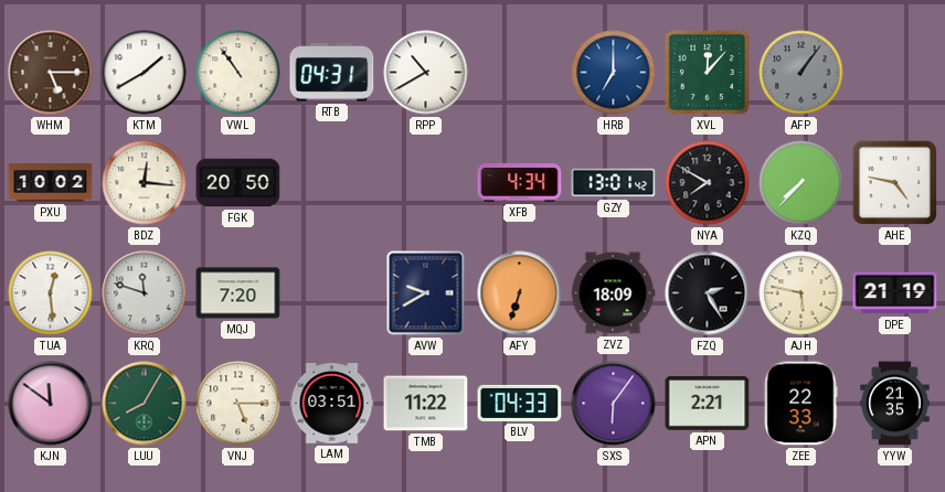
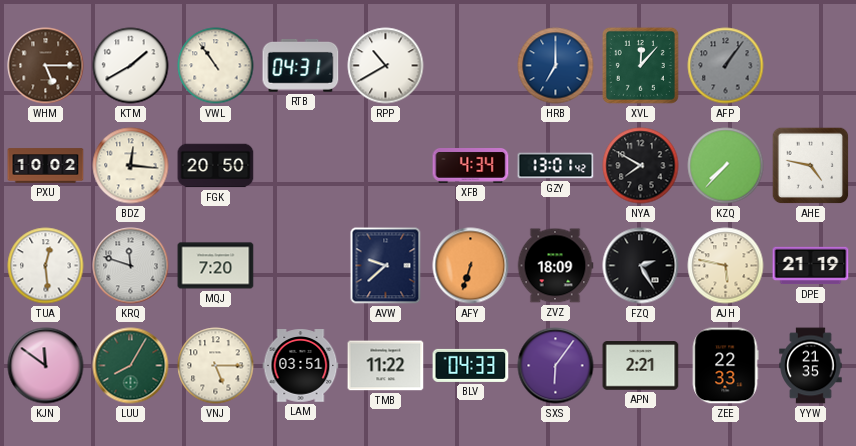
AVW: 9:40 -> 9:38 (386, 266)
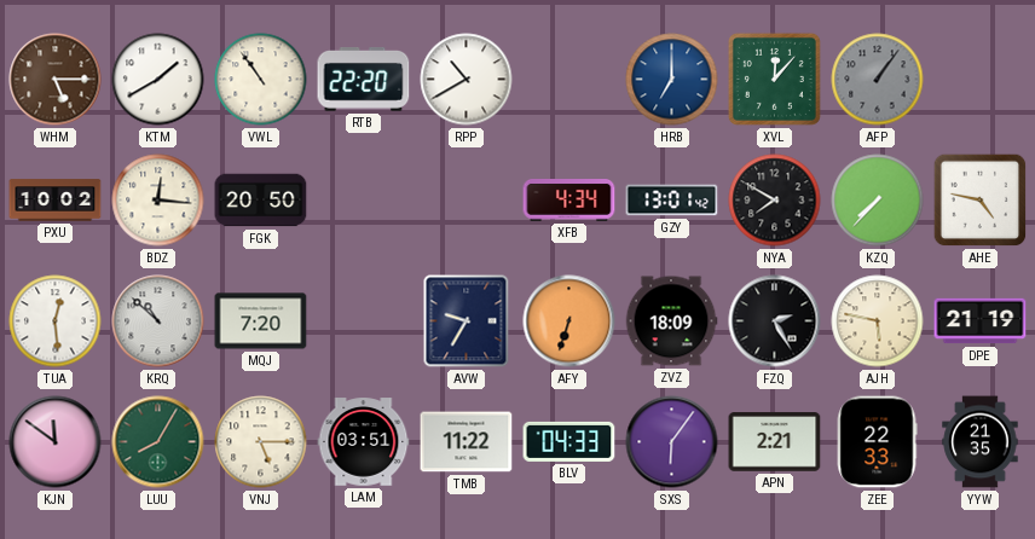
RTB: 04:31 -> 22:20 (364, 79)
KRQ: 11:48 -> 10:52 (158, 321)
AVW: 9:38 -> 9:35 (467, 321)
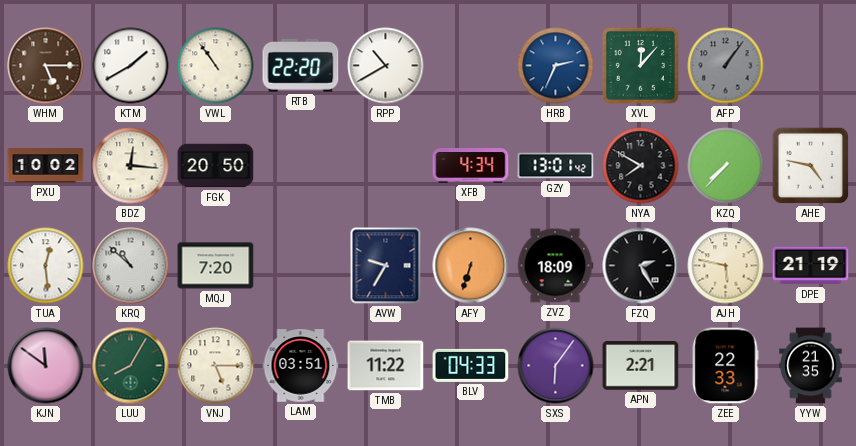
HRB: 7:00 -> 2:34 (556, 66)
